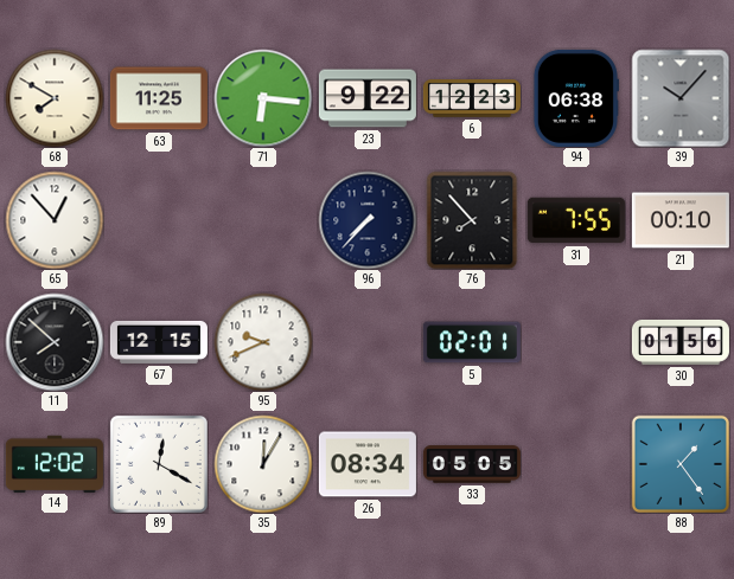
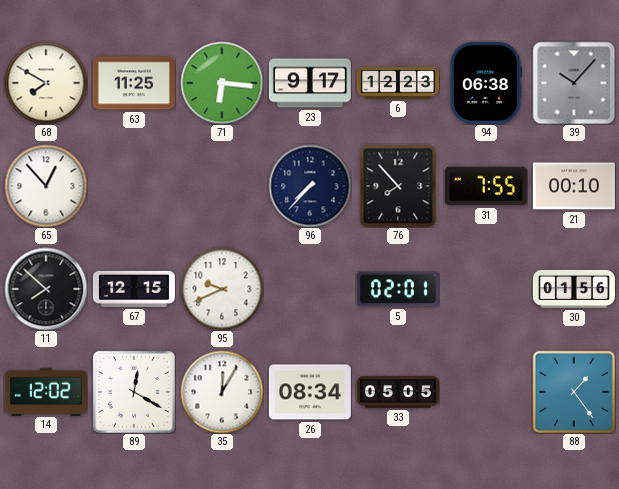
23: 9:22 -> 9:17 (310, 83)
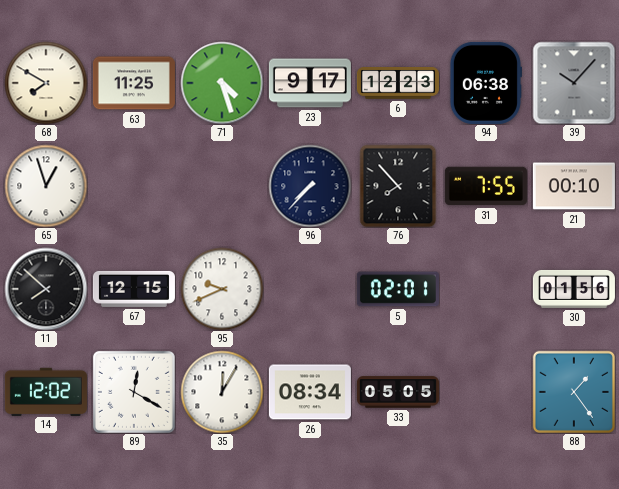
71: 6:16 -> 4:27 (222, 83)
65: 12:53 -> 12:57 (46, 186)
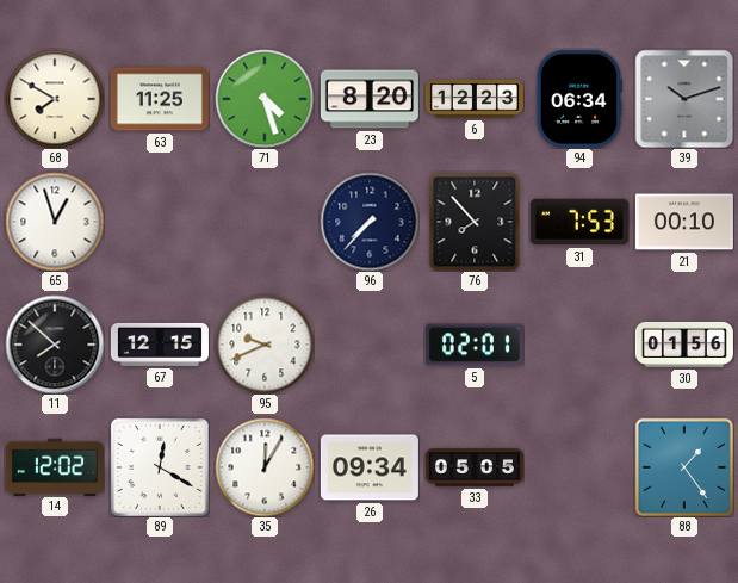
23: 9:17 -> 8:20 (370, 99)
94: 06:38 -> 06:34 (578, 99)
39: 10:07 -> 10:12 (684, 99)
31: 7:55 -> 7:53 (579, 222)
26: 08:34 -> 09:34 (370, 467)
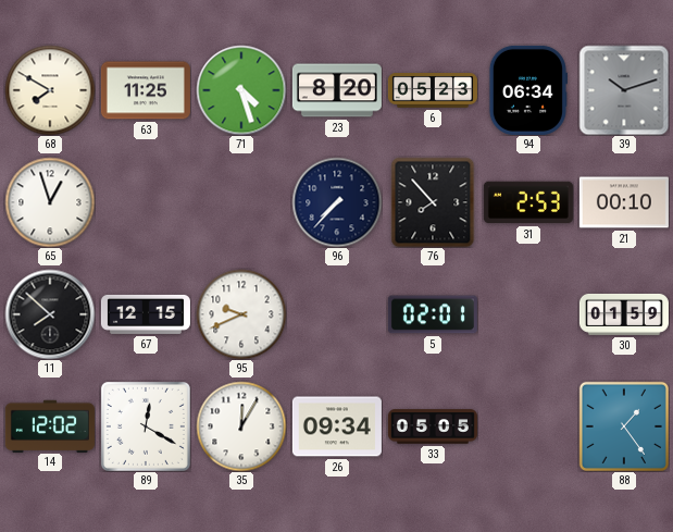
6: 12:23 -> 05:23 (433, 91)
31: 7:53 -> 2:53 (528, 202)
30: 01:56 -> 01:59 (624, 314)
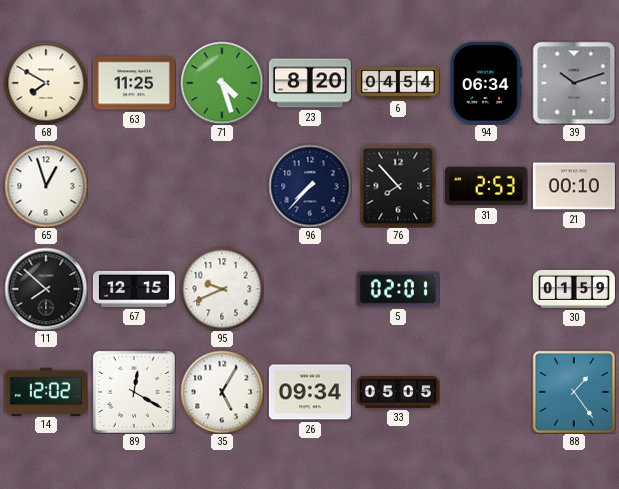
6: 05:23 -> 04:54 (398, 84)
35: 12:05 -> 5:05 (222, 392)
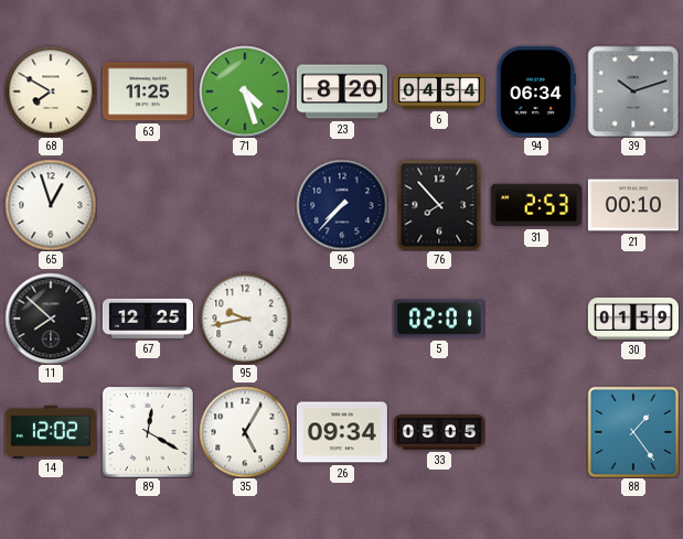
67: 12:15 -> 12:25 (148, 319)
95: 9:41 -> 9:43 (245, 319)
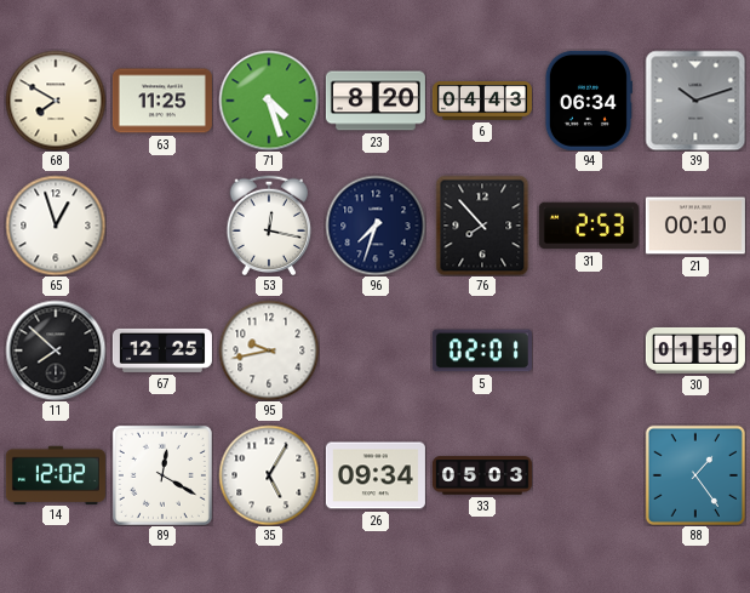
6: 04:54 -> 04:43 (482, 102)
53: none -> 12:17 (269, 226)
96: 7:37 -> 7:33 (376, 226)
33: 05:05 -> 05:03 (482, 475)
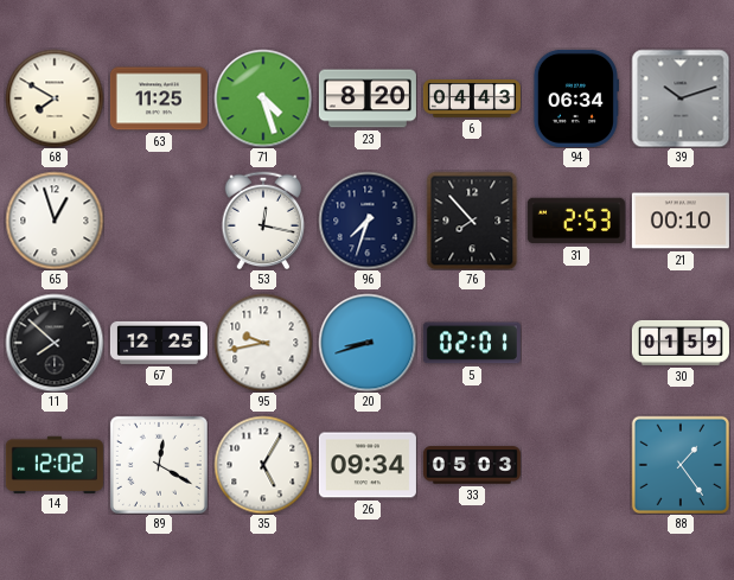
20: none -> 8:42 (368, 343)
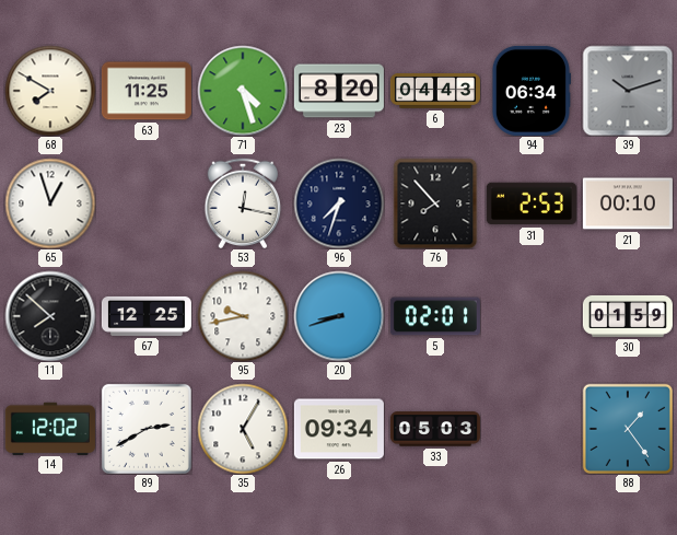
89: 12:20 -> 2:40 (147, 429)
